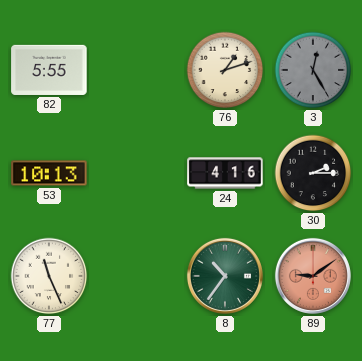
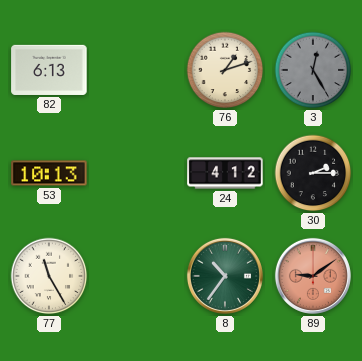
82: 5:55 -> 6:13 (49, 70)
24: 4:16 -> 4:12 (225, 173)
77: 11:26 -> 11:25 (49, 276)
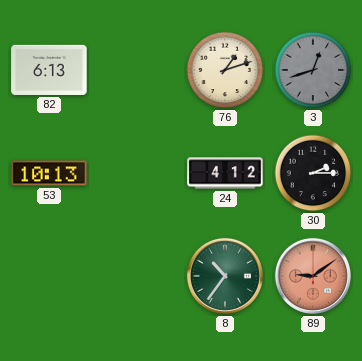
3: 12:25 -> 12:42 (313, 70)
77: 11:25 -> none (49, 276)
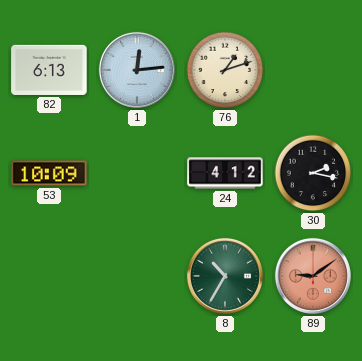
1: none -> 12:14 (137, 70)
3: 12:42 -> none (313, 70)
53: 10:13 -> 10:09 (49, 173)
30: 2:15 -> 2:17 (313, 173)
8: 10:36 -> 10:35 (225, 276)
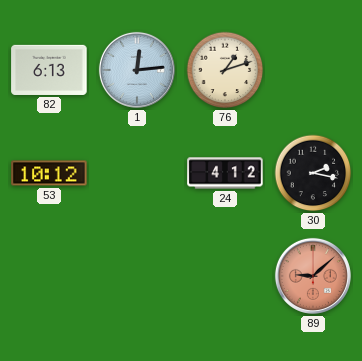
53: 10:09 -> 10:12 (49, 173)
8: 10:35 -> none (225, 276)
89: 9:09 -> 9:08 (313, 276)
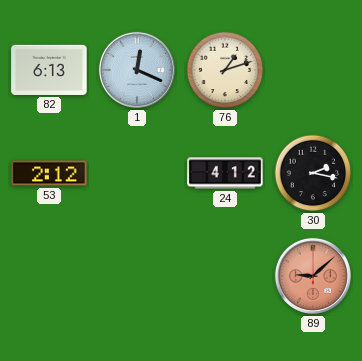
1: 12:14 -> 12:19 (137, 70)
53: 10:12 -> 2:12 (49, 173)
